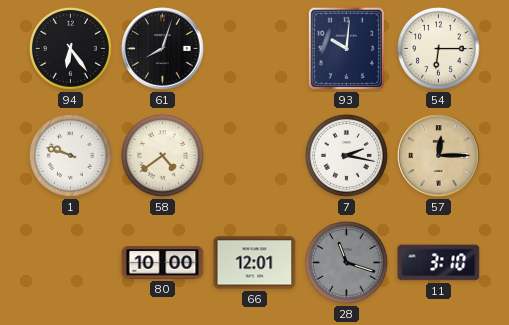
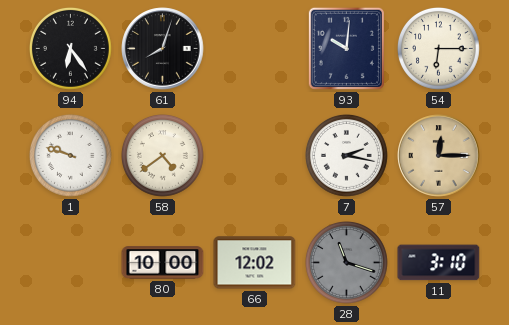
66: 12:01 -> 12:02 (255, 263)
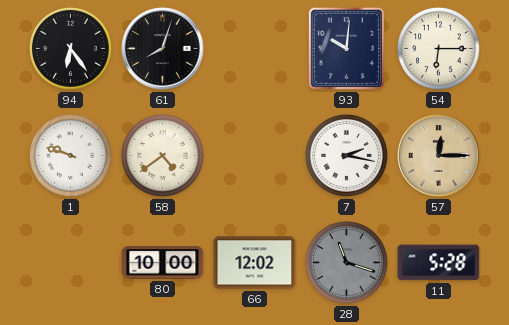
11: 3:10 -> 5:28 (439, 263)
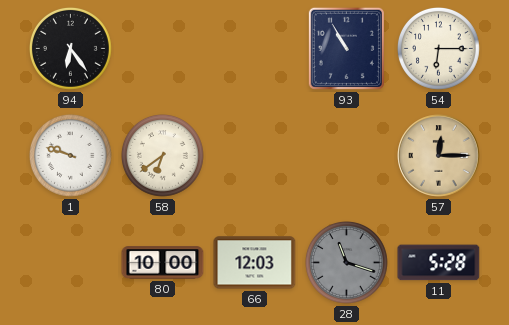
61: 8:03 -> none (163, 49)
93: 10:01 -> 10:55 (346, 48)
58: 4:39 -> 6:39 (163, 156)
7: 2:17 -> none (347, 156)
66: 12:02 -> 12:03 (255, 263)
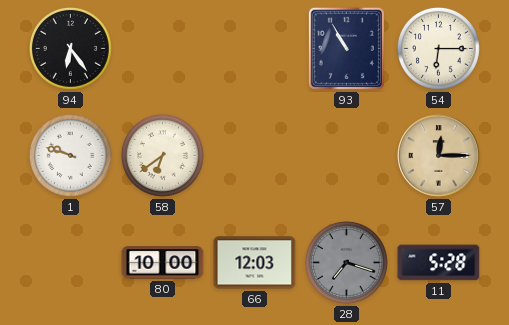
28: 11:18 -> 7:18 (347, 263)
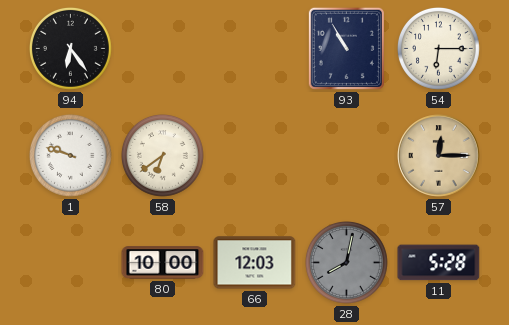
28: 7:18 -> 8:02 (347, 263)
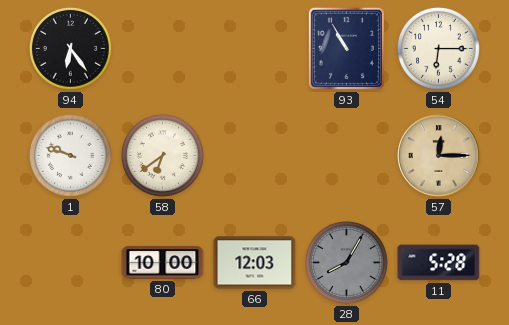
28: 8:02 -> 8:05 (347, 263)
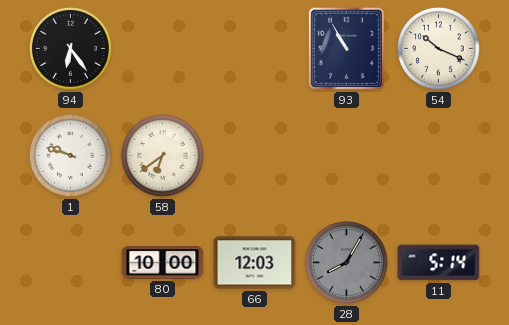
54: 6:15 -> 10:19 (439, 49)
57: 12:15 -> none (439, 156)
11: 5:28 -> 5:14 (439, 263)
